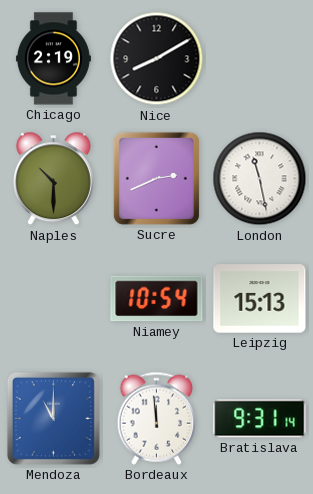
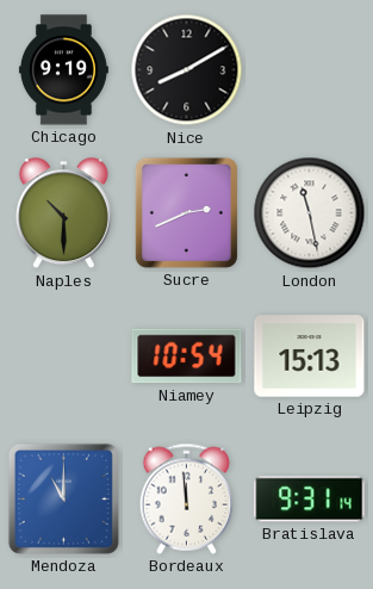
Chicago: 2:19 -> 9:19 (63, 70)
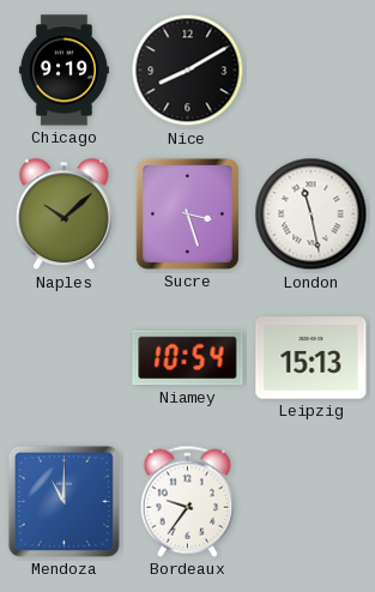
Naples: 10:30 -> 10:08 (63, 215)
Sucre: 2:41 -> 3:27 (187, 213)
Bordeaux: 11:59 -> 9:36 (188, 501)
Bratislava: 9:31 -> none (310, 500)
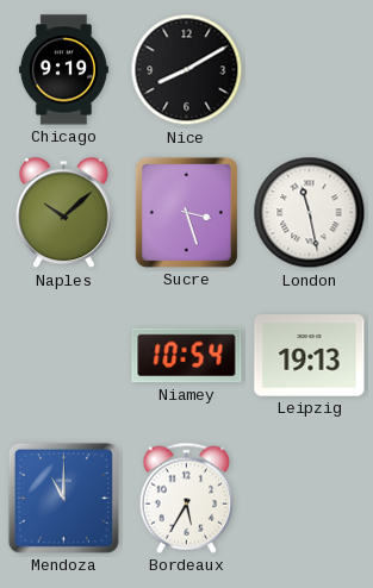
Leipzig: 15:13 -> 19:13 (310, 356)
Bordeaux: 9:36 -> 5:35 (187, 498)
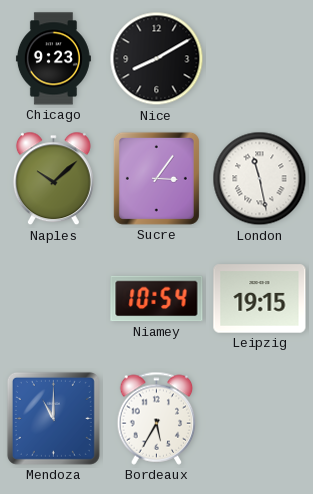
Chicago: 9:19 -> 9:23 (53, 59)
Sucre: 3:27 -> 3:06 (156, 178)
Leipzig: 19:13 -> 19:15 (260, 299)
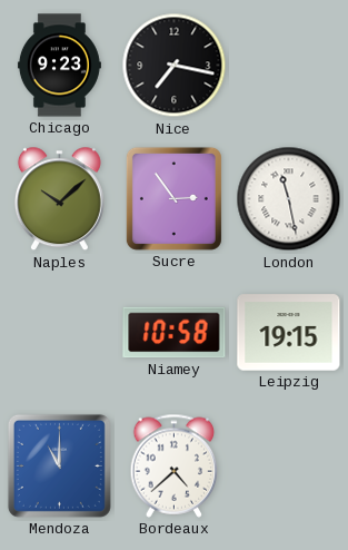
Nice: 8:10 -> 7:17 (175, 66)
Sucre: 3:06 -> 2:54 (173, 198)
Niamey: 10:54 -> 10:58 (175, 333)
Bordeaux: 5:35 -> 4:38 (175, 465)
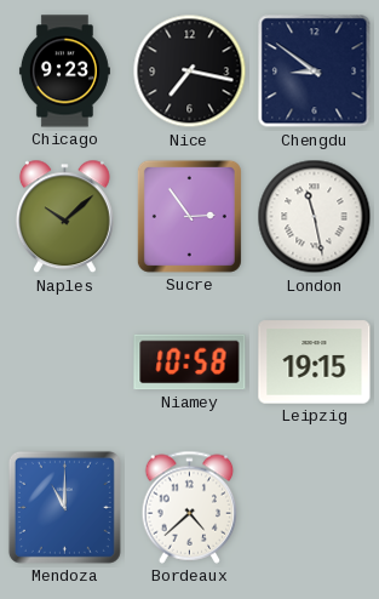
Chengdu: none -> 8:51 (315, 72)
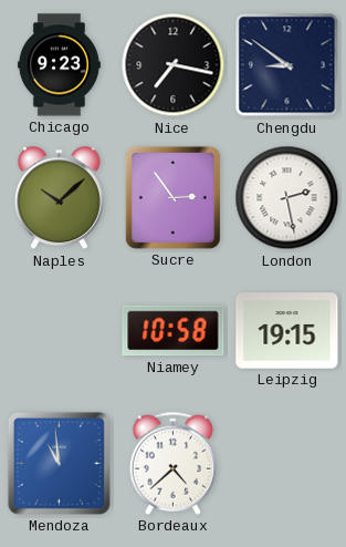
London: 11:28 -> 2:28 (287, 198)
Mendoza: 11:00 -> 10:59 (59, 463)
